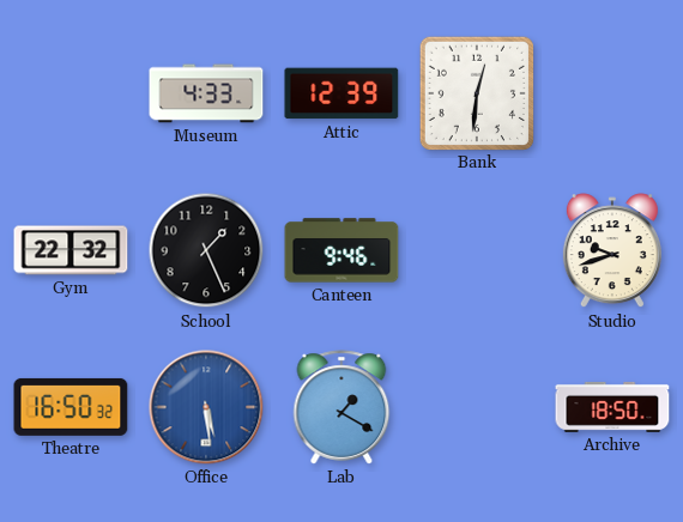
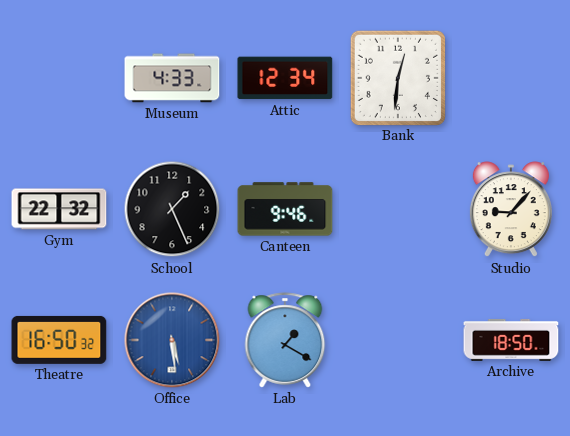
Attic: 12:39 -> 12:34 (285, 78)
Studio: 9:42 -> 9:07 (511, 210)
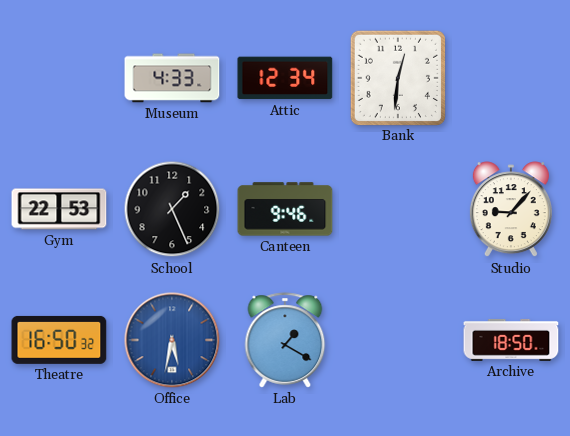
Gym: 22:32 -> 22:53 (59, 209)
Office: 5:29 -> 5:32 (172, 340)
